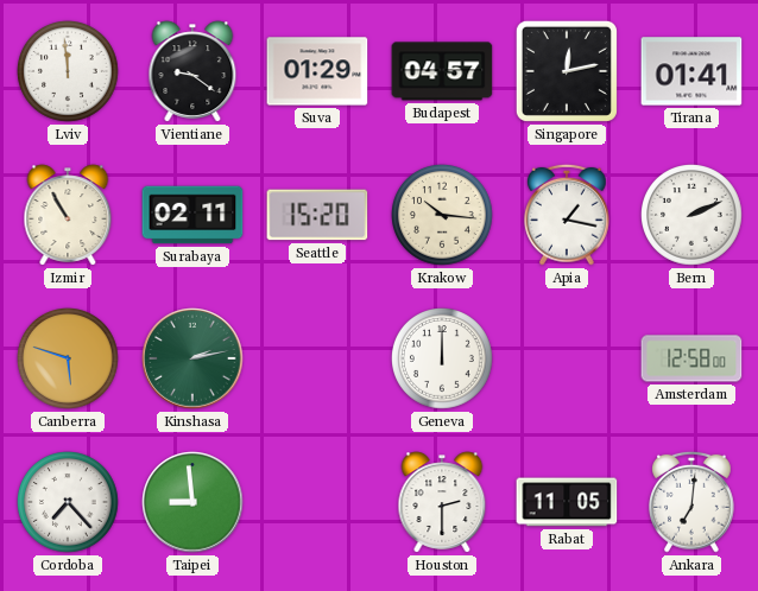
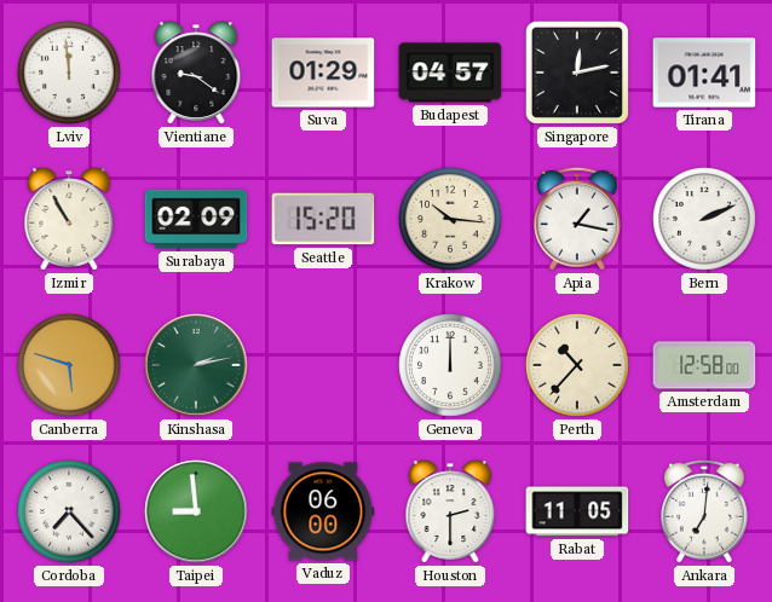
Surabaya: 02:11 -> 02:09 (196, 219)
Perth: none -> 10:37 (578, 366)
Vaduz: none -> 06:00 (323, 511)
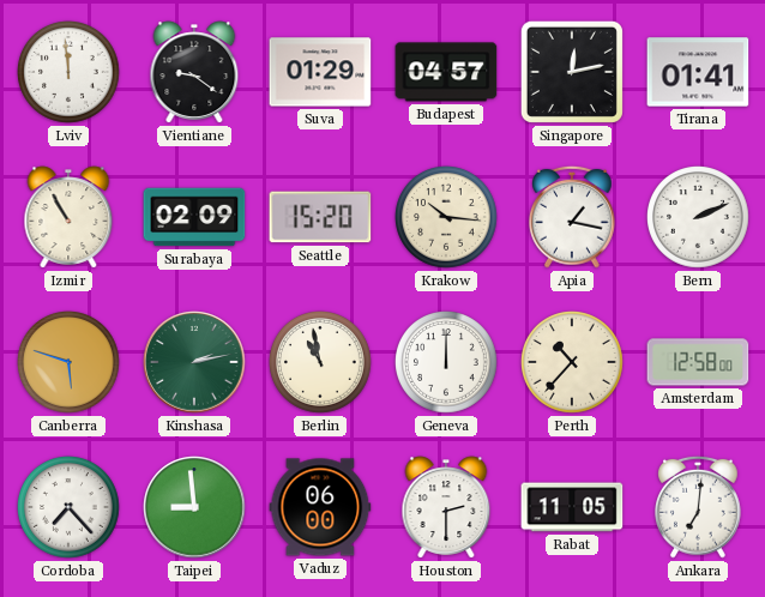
Berlin: none -> 10:58 (321, 363)
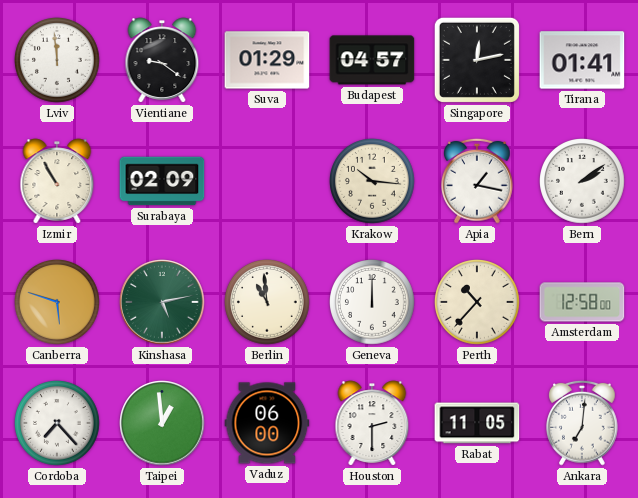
Seattle: 15:20 -> none (320, 217)
Bern: 2:11 -> 2:09 (583, 182)
Kinshasa: 2:13 -> 5:13 (162, 302)
Berlin: 10:58 -> 10:59 (268, 303)
Taipei: 8:59 -> 12:59 (162, 423)
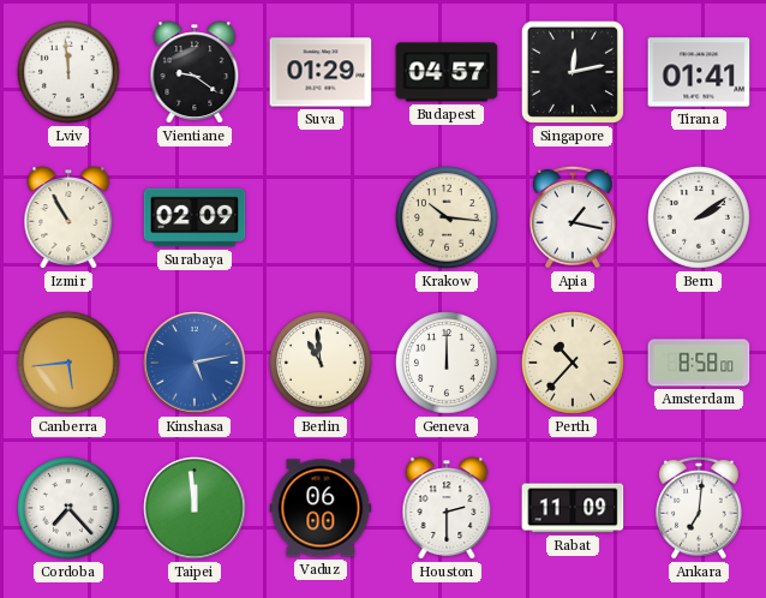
Canberra: 5:48 -> 5:44 (70, 364)
Kinshasa dial: green -> blue (195, 363)
Amsterdam: 12:58 -> 8:58 (699, 363)
Taipei: 12:59 -> 11:59 (195, 508)
Rabat: 11:05 -> 11:09 (573, 508)
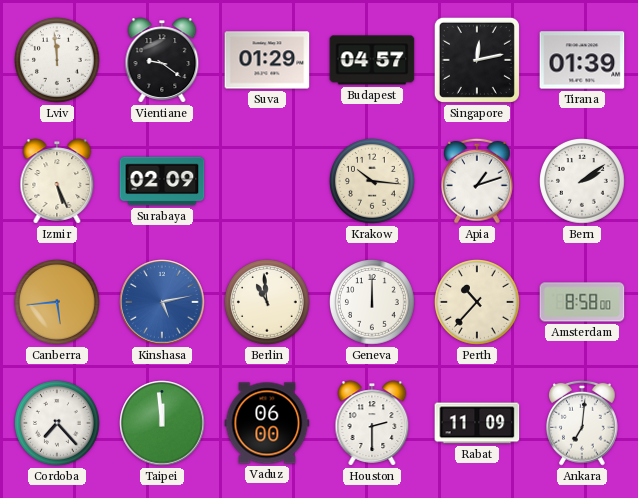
Tirana: 01:41 -> 01:39 (582, 60)
Izmir: 10:55 -> 5:26 (57, 181)
Apia: 1:17 -> 1:12 (478, 181)
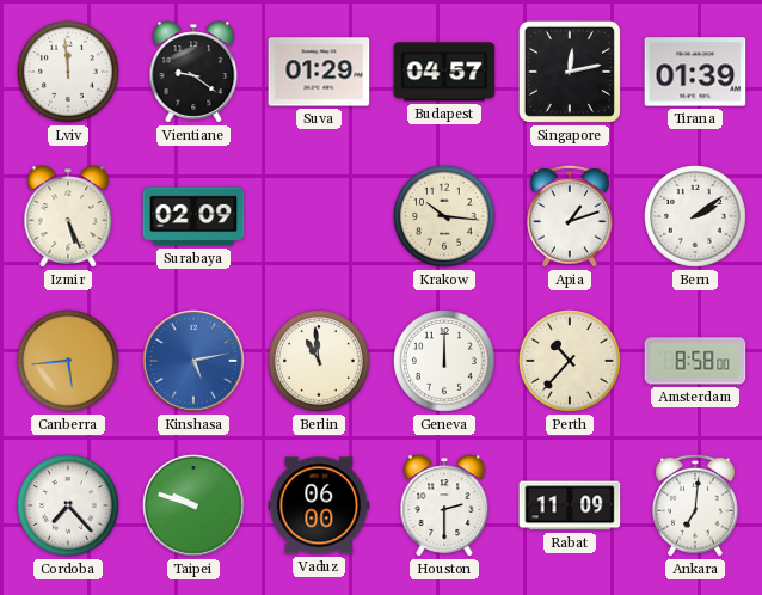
Taipei: 11:59 -> 9:48 (193, 505)
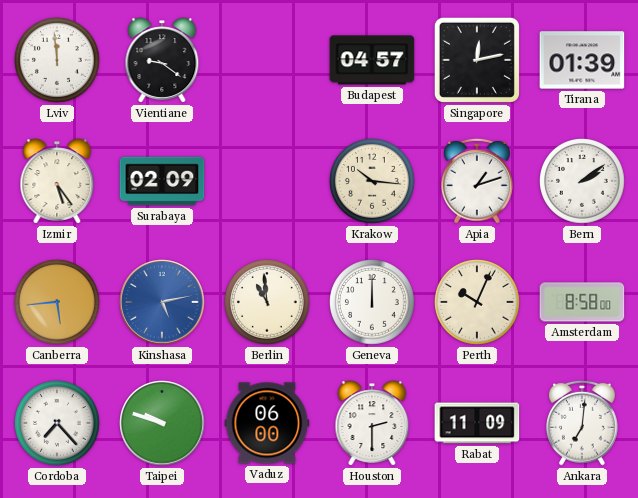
Suva: 01:29 -> none (319, 72)
Izmir: 5:26 -> 5:24 (57, 181)
Perth: 10:37 -> 10:04 (478, 303)
